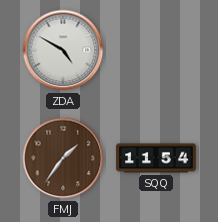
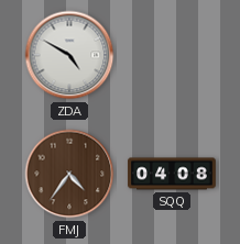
FMJ: 1:36 -> 4:36 (69, 174)
SQQ: 11:54 -> 04:08 (172, 174)
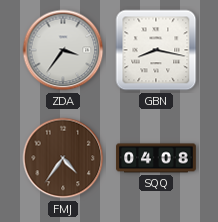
ZDA: 4:50 -> 3:36 (63, 50)
GBN: none -> 8:17 (156, 50)
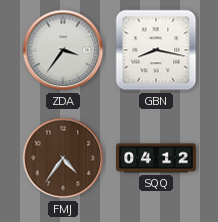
SQQ: 04:08 -> 04:12 (156, 158)
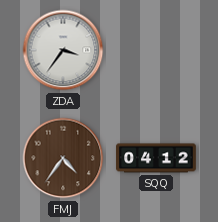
GBN: 8:17 -> none (156, 50)
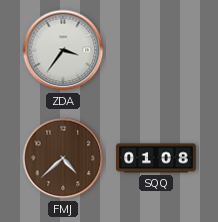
FMJ: 4:36 -> 4:38 (63, 158)
SQQ: 04:12 -> 01:08 (156, 158)
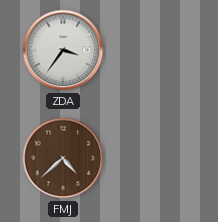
SQQ: 01:08 -> none (156, 158)
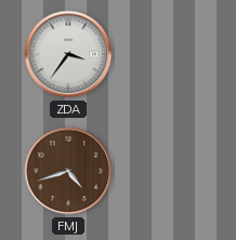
FMJ: 4:38 -> 4:42 (68, 171)
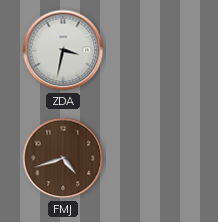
ZDA: 3:36 -> 3:32 (63, 50)
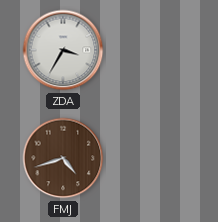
ZDA: 3:32 -> 3:35 (63, 50)
